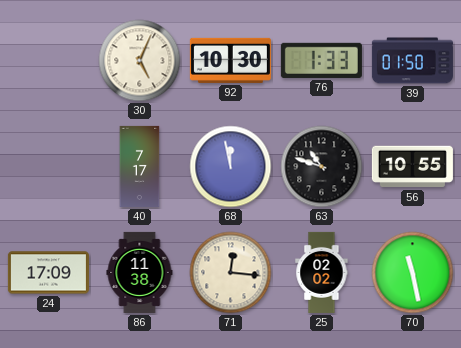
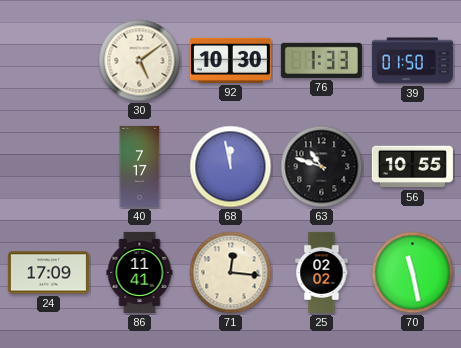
30: 5:04 -> 5:09 (140, 61)
86: 11:38 -> 11:41 (140, 272)
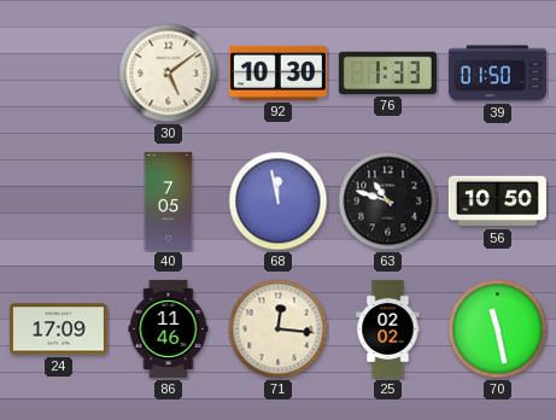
40: 7:17 -> 7:05 (169, 200)
56: 10:55 -> 10:50 (497, 202)
86: 11:41 -> 11:46 (169, 328)
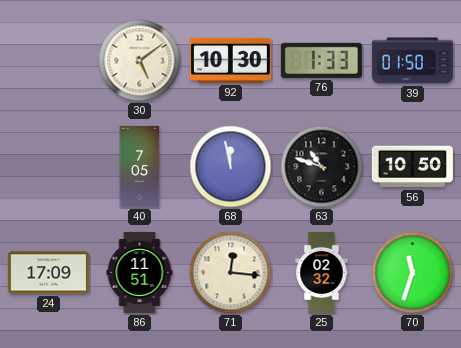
86: 11:46 -> 11:51 (140, 272)
25: 02:02 -> 02:32 (322, 272)
70: 11:28 -> 11:33 (413, 273)
